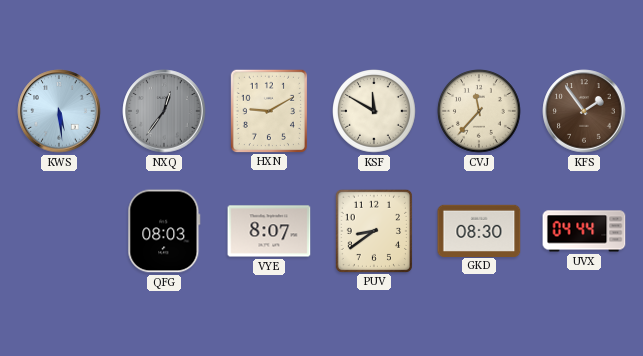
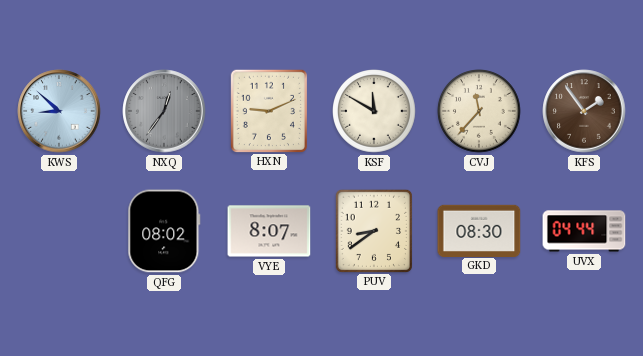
KWS: 5:29 -> 8:52 (59, 111)
HXN: 9:10 -> 9:11 (268, 110)
QFG: 08:03 -> 08:02 (164, 231)
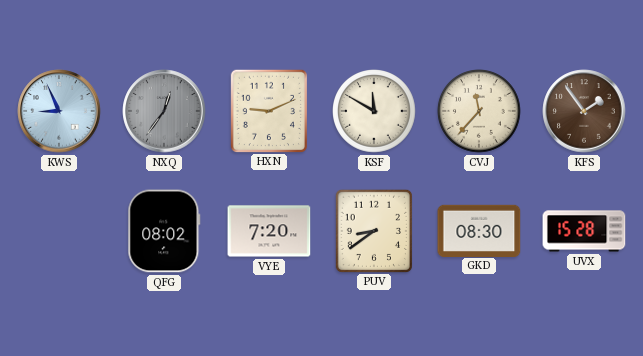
KWS: 8:52 -> 8:56 (59, 111)
VYE: 8:07 -> 7:20 (269, 231)
UVX: 04:44 -> 15:28 (584, 231)
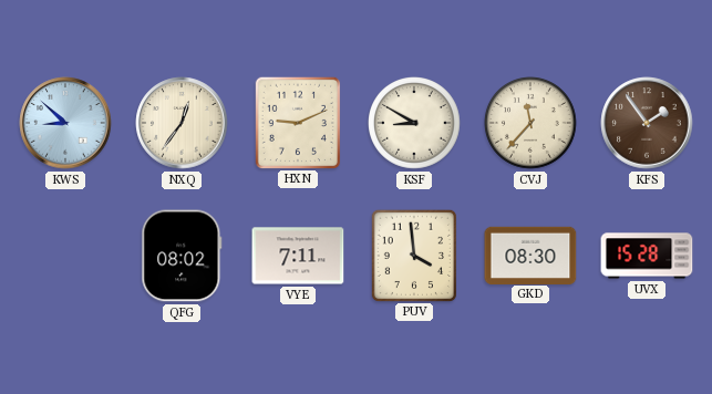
KWS: 8:56 -> 8:52 (65, 123)
NXQ dial: grey -> cream (182, 123)
KSF: 11:50 -> 8:50 (415, 124)
VYE: 7:20 -> 7:11 (298, 256)
PUV: 8:39 -> 3:59 (413, 255)
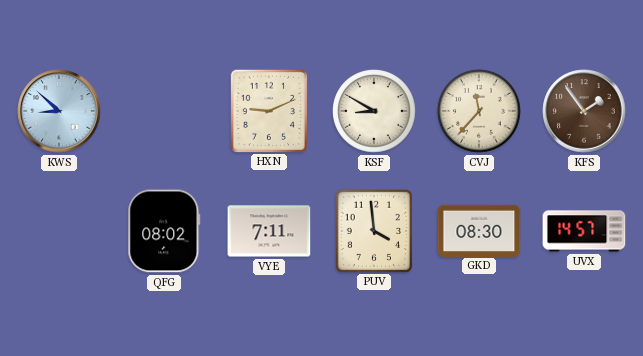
NXQ: 12:36 -> none (182, 123)
UVX: 15:28 -> 14:57 (584, 231)
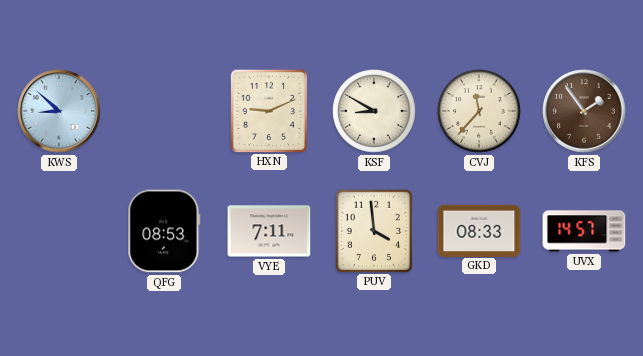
QFG: 08:02 -> 08:53 (164, 231)
GKD: 08:30 -> 08:33 (479, 230)
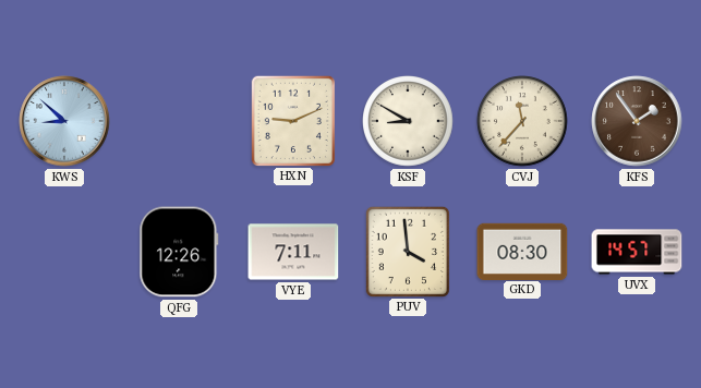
QFG: 08:53 -> 12:26 (179, 252)
GKD: 08:33 -> 08:30 (522, 251)
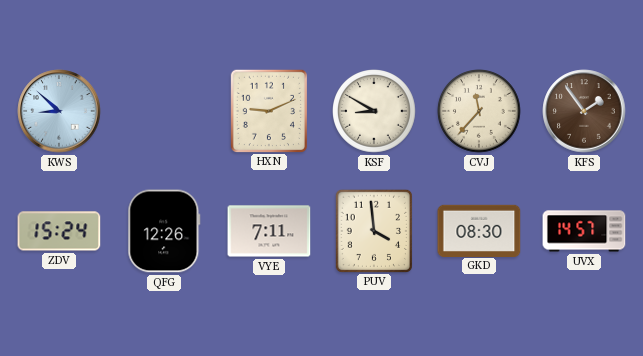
ZDV: none -> 15:24 (59, 231)
